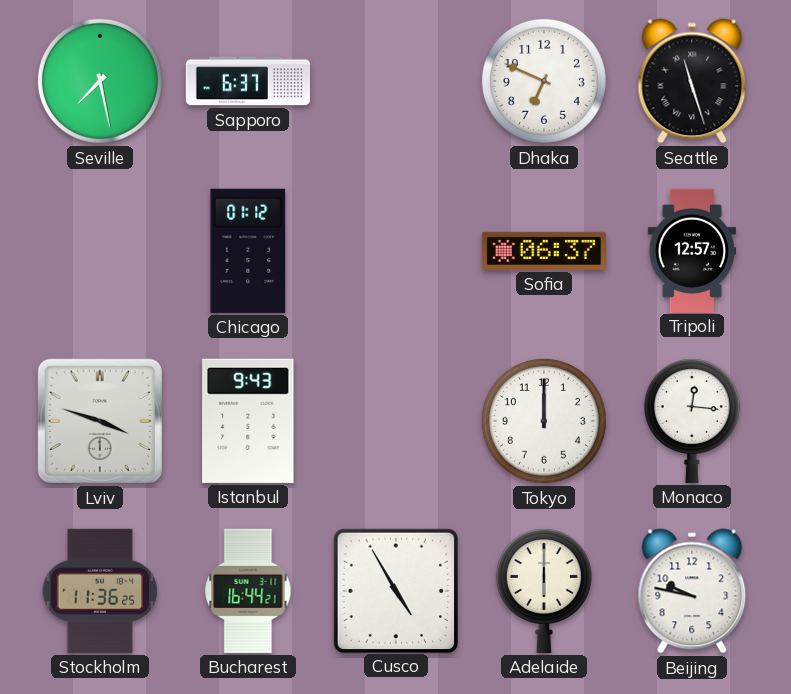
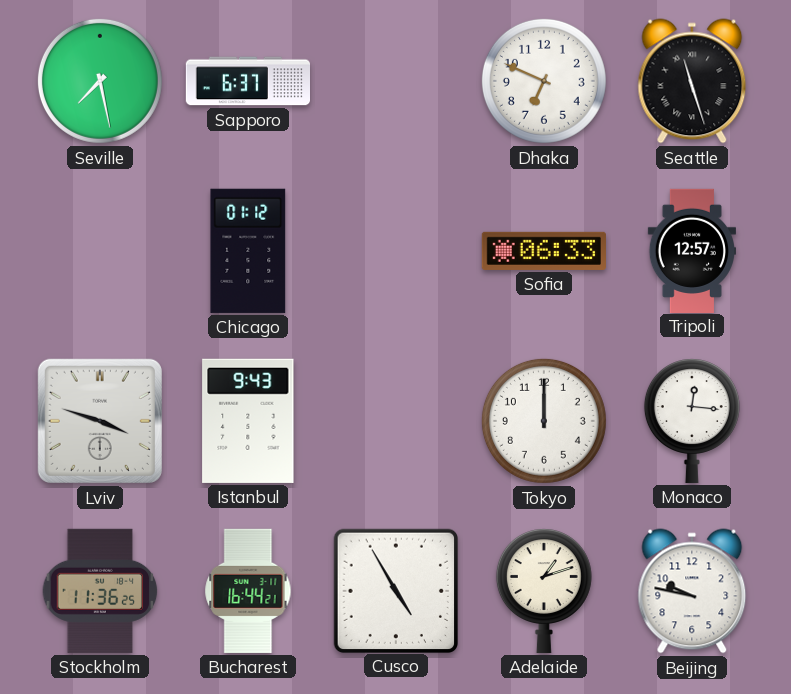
Sofia: 06:37 -> 06:33 (544, 251)
Adelaide: 6:00 -> 1:12 (544, 591)
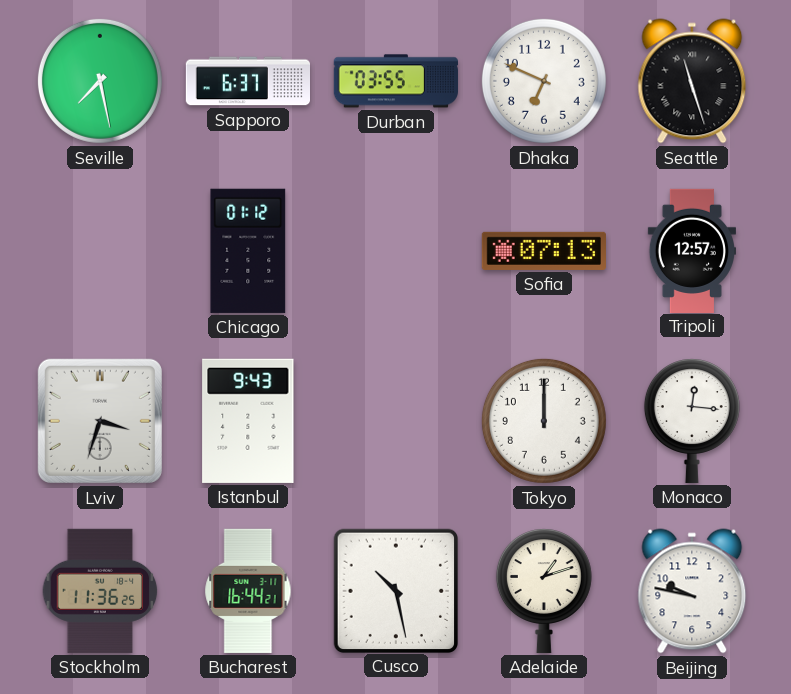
Durban: none -> 03:55 (396, 81)
Sofia: 06:33 -> 07:13 (544, 251)
Lviv: 3:48 -> 3:33 (100, 421)
Cusco: 4:55 -> 10:28 (395, 590)
